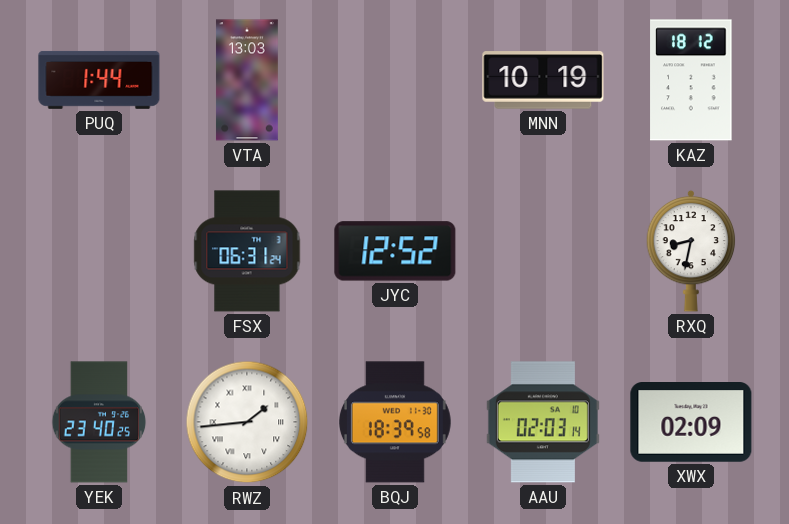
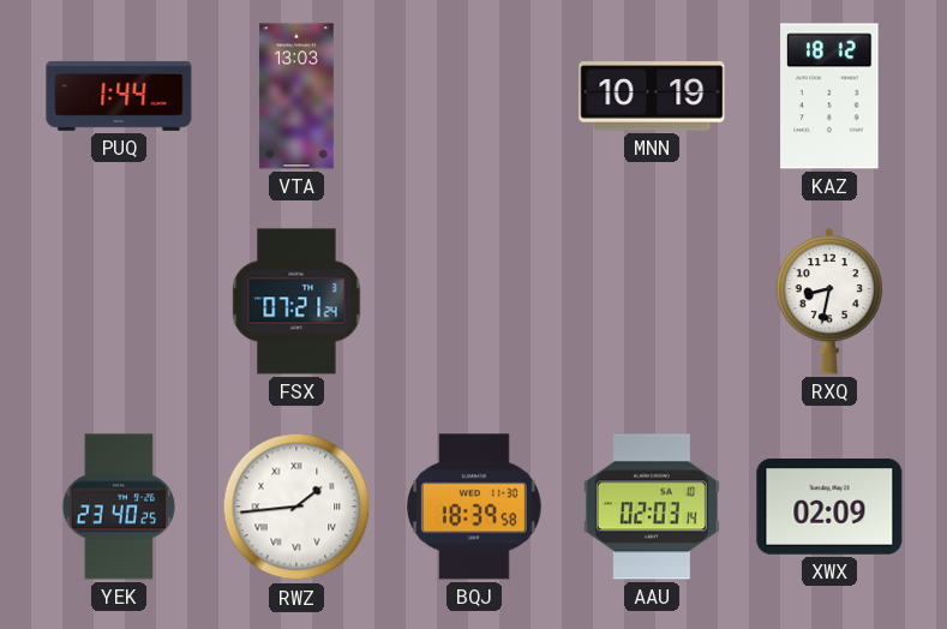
FSX: 06:31 -> 07:21 (296, 301)
JYC: 12:52 -> none (395, 251)
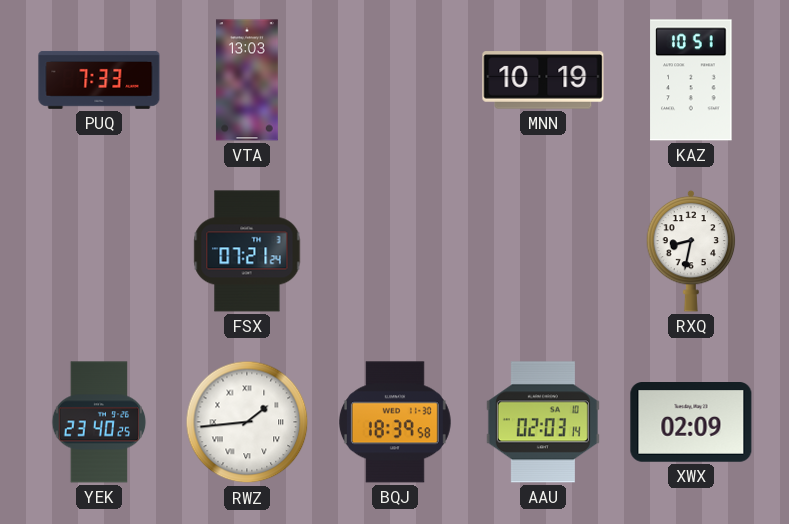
PUQ: 1:44 -> 7:33 (99, 80)
KAZ: 18:12 -> 10:51 (691, 80)
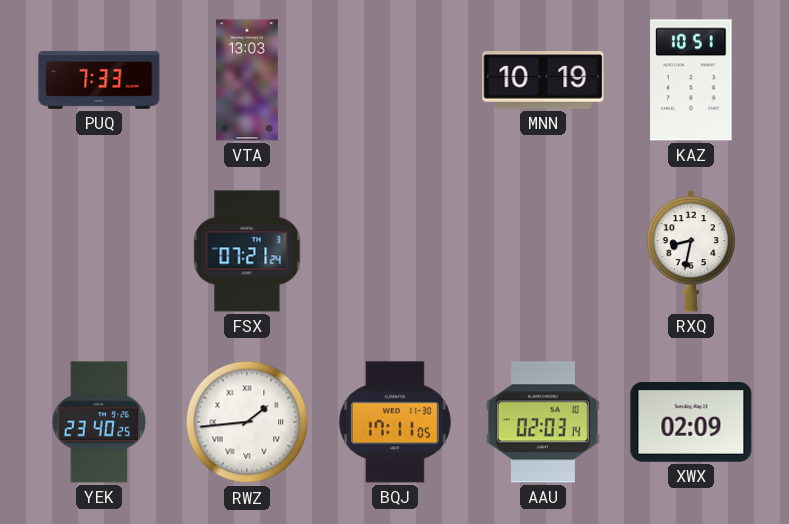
BQJ: 18:39 -> 17:11 (395, 422)
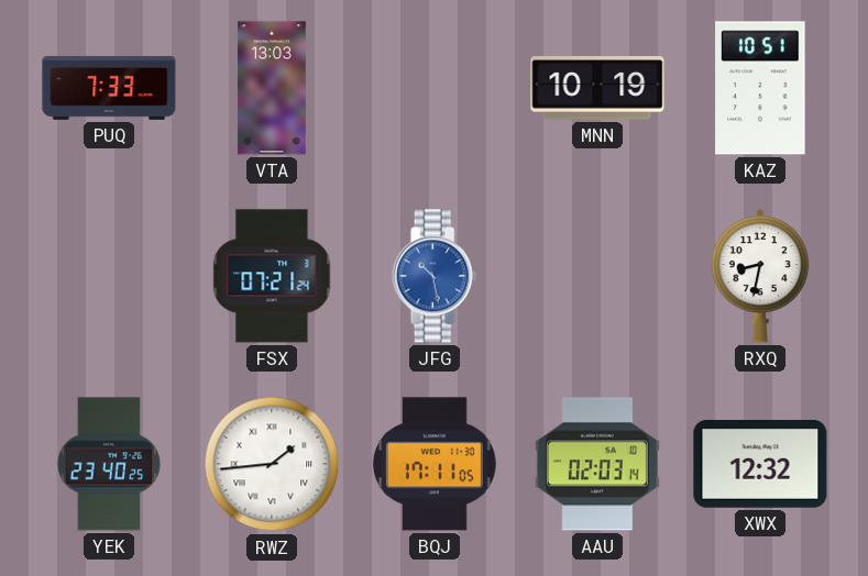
JFG: none -> 10:28 (435, 276)
XWX: 02:09 -> 12:32 (760, 464)
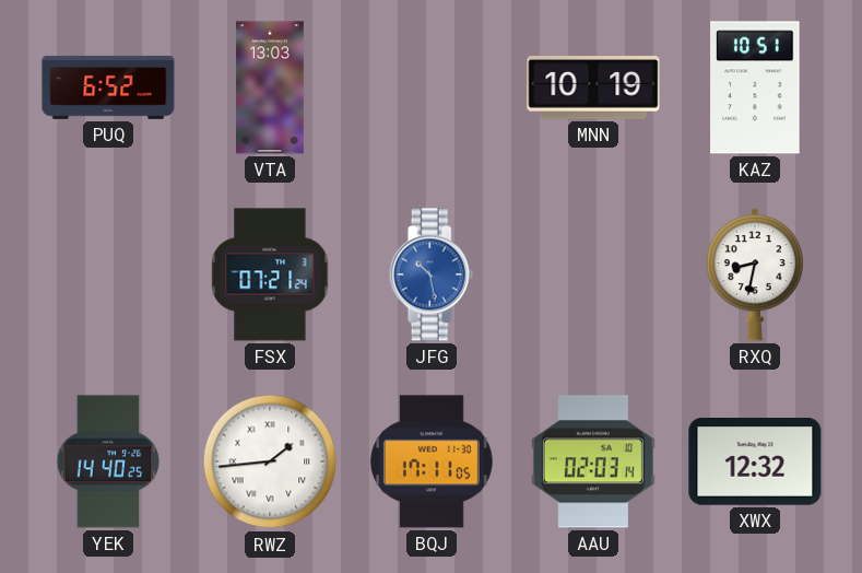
PUQ: 7:33 -> 6:52 (108, 87)
YEK: 23:40 -> 14:40 (108, 461)
